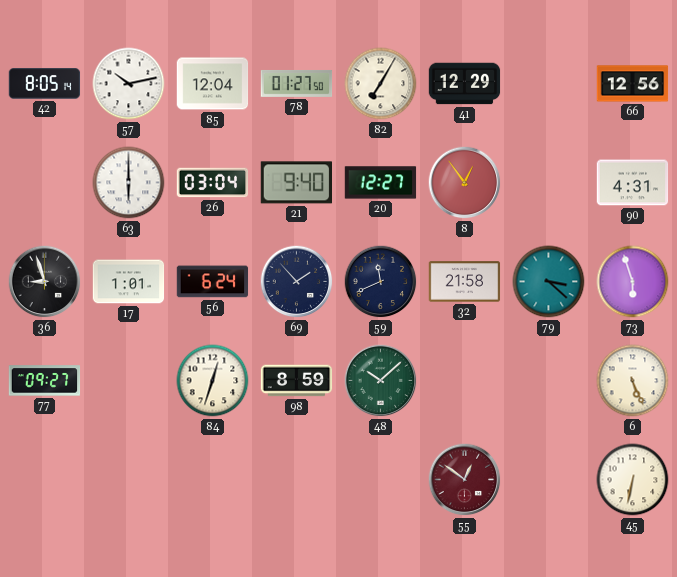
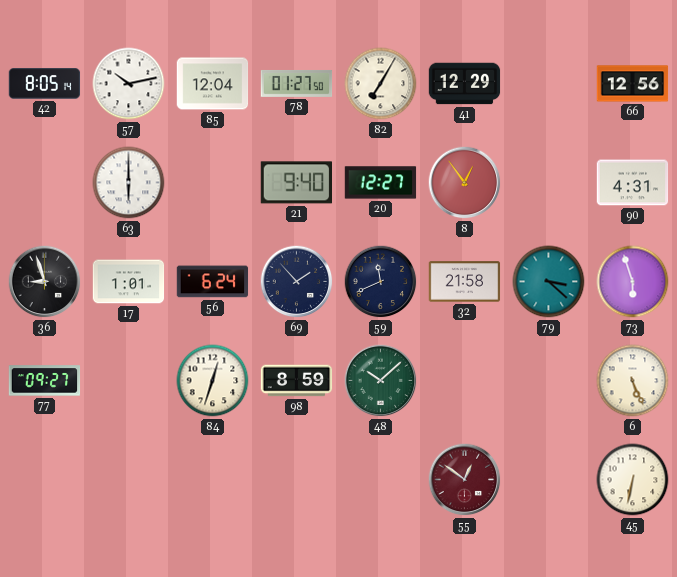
26: 03:04 -> none (213, 183)
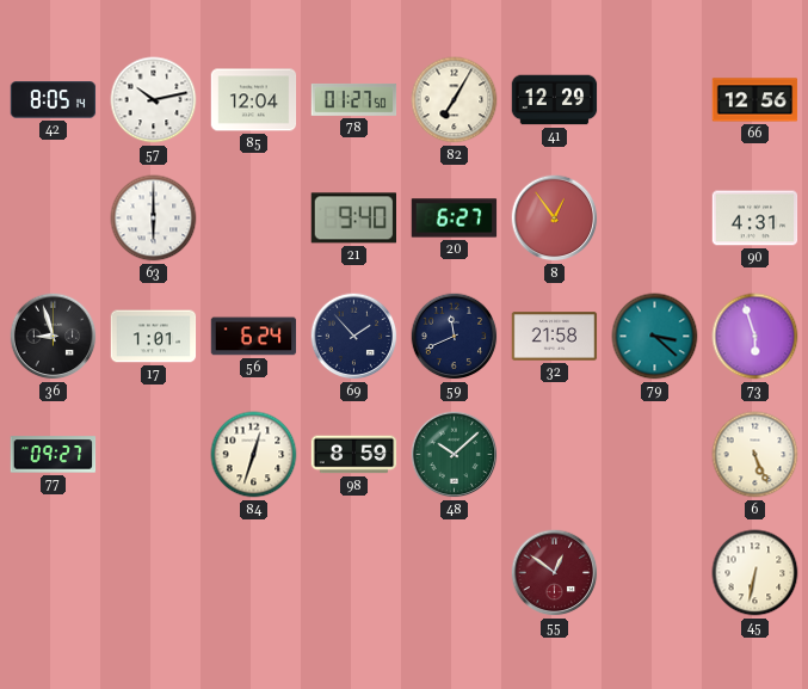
20: 12:27 -> 6:27 (455, 219)
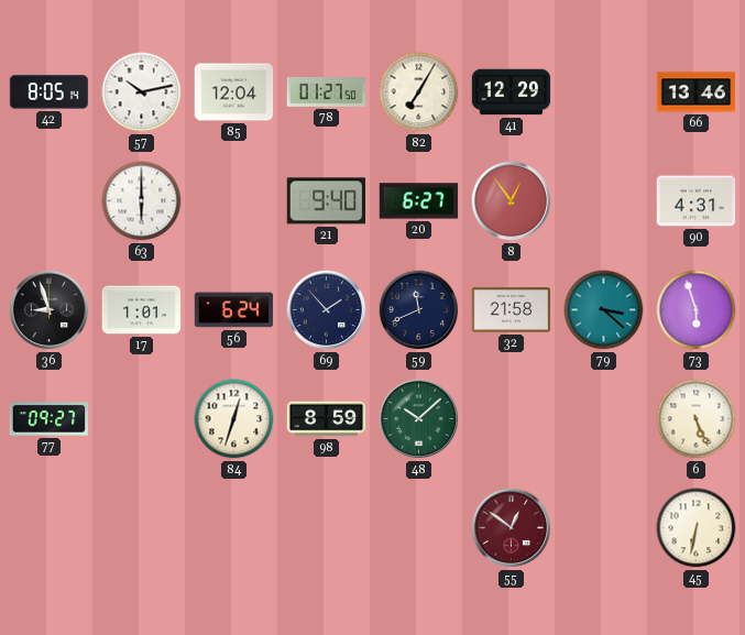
66: 12:56 -> 13:46 (697, 92)
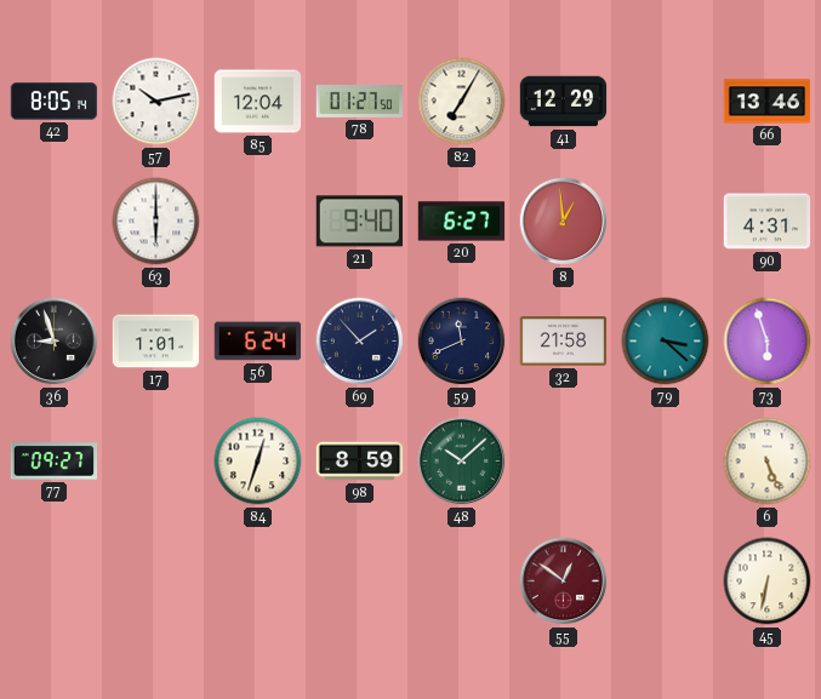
8: 12:54 -> 12:59 (564, 222)
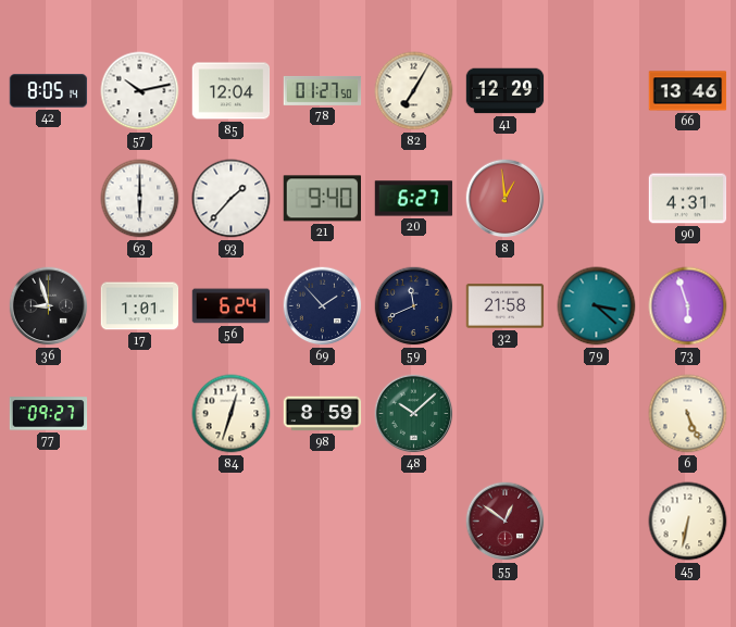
93: none -> 1:37 (232, 199)
